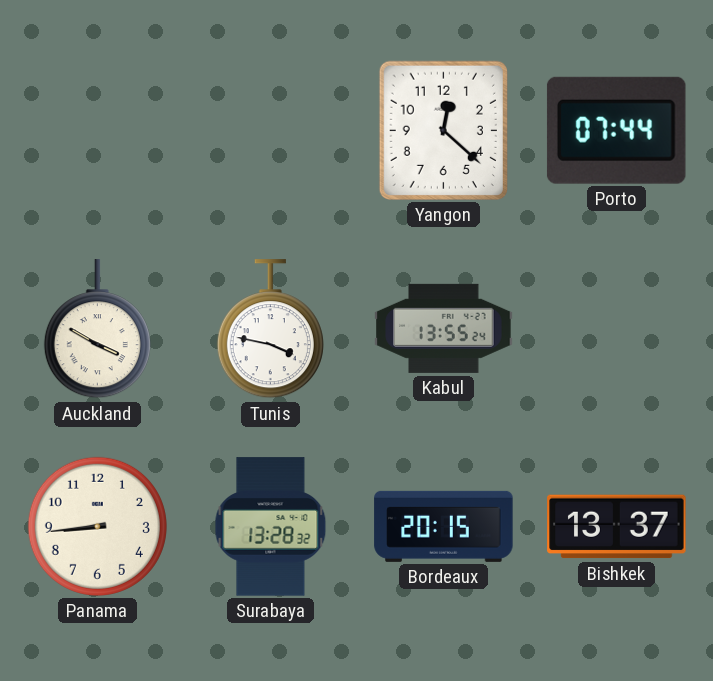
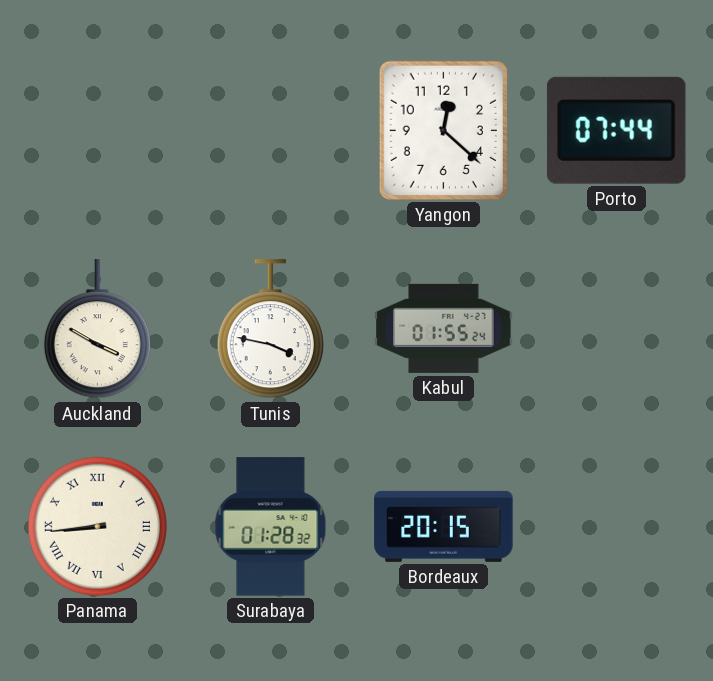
Kabul: 13:55 -> 01:55 (444, 328)
Panama numerals: Arabic -> Roman (97, 526)
Surabaya: 13:28 -> 01:28 (271, 527)
Bishkek: 13:37 -> none (617, 527)
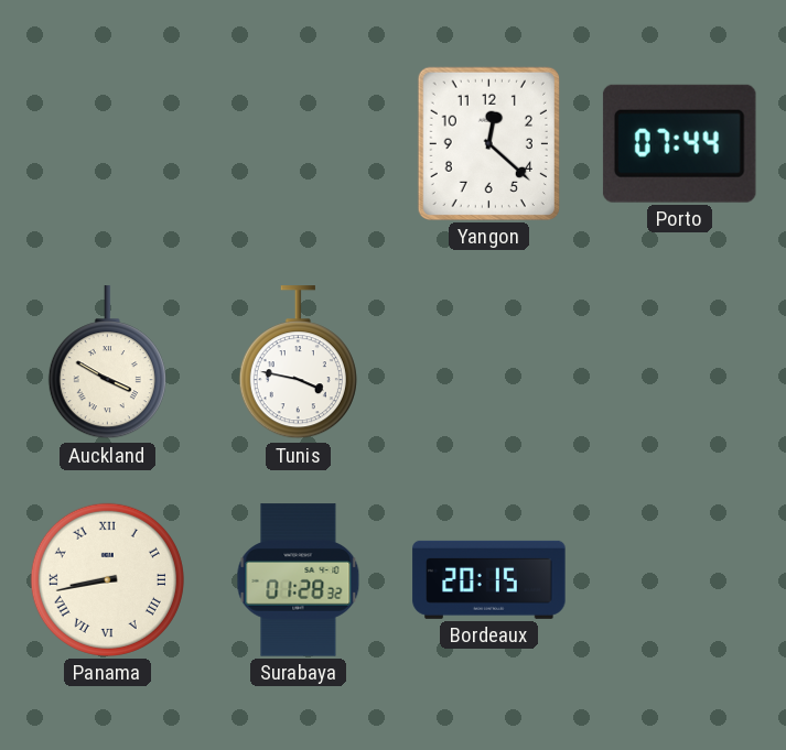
Kabul: 01:55 -> none (444, 328)
Panama: 8:44 -> 8:43 (107, 579)
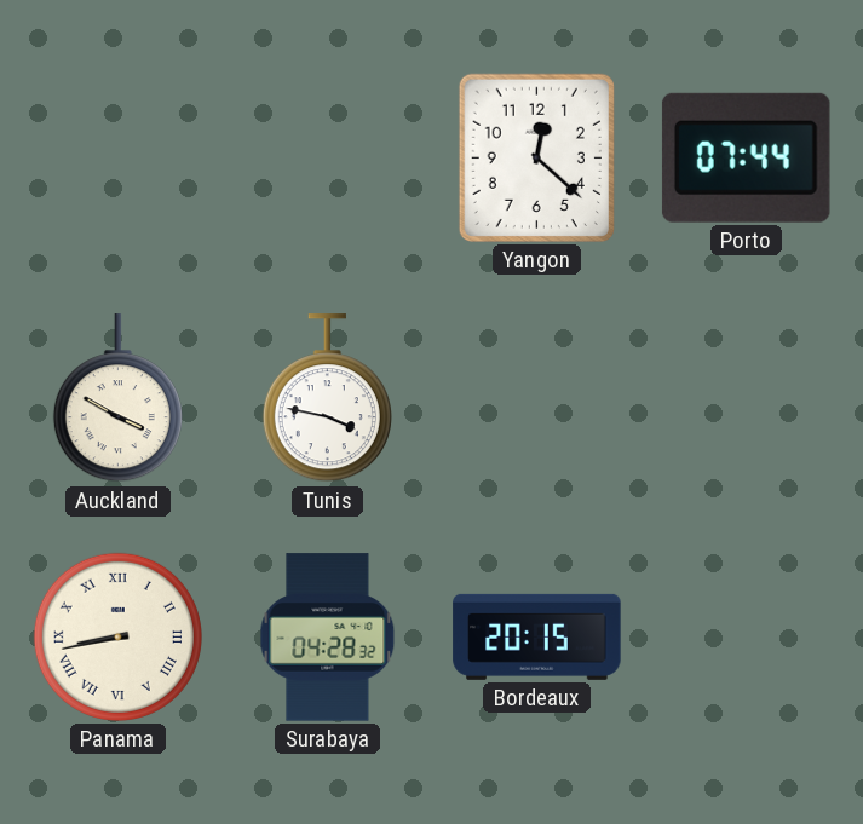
Surabaya: 01:28 -> 04:28 (328, 638)
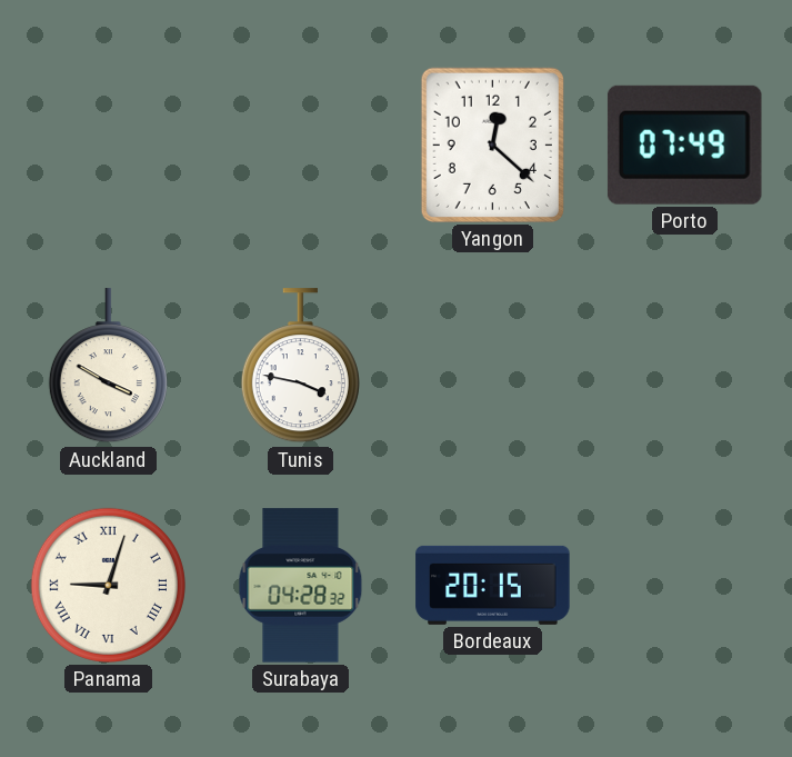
Porto: 07:44 -> 07:49 (684, 145)
Panama: 8:43 -> 9:03 (108, 585)
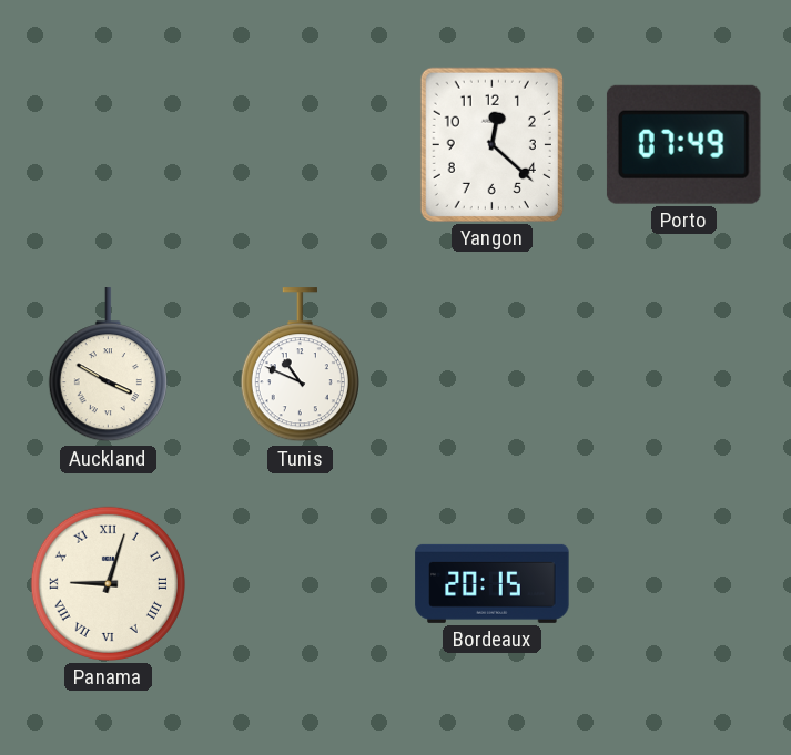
Tunis: 3:47 -> 10:49 (300, 365)
Surabaya: 04:28 -> none (301, 586)
